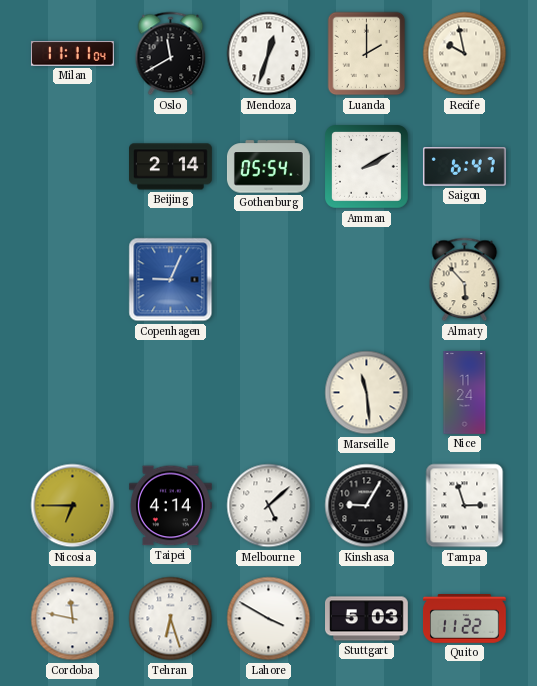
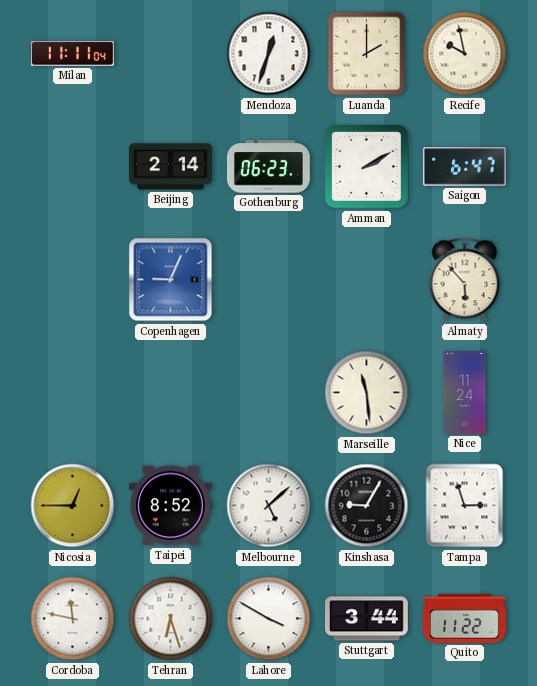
Oslo: 11:40 -> none (171, 54)
Gothenburg: 05:54 -> 06:23 (268, 167)
Nicosia: 6:45 -> 12:45 (73, 506)
Taipei: 4:14 -> 8:52 (170, 506)
Stuttgart: 5:03 -> 3:44 (367, 619)
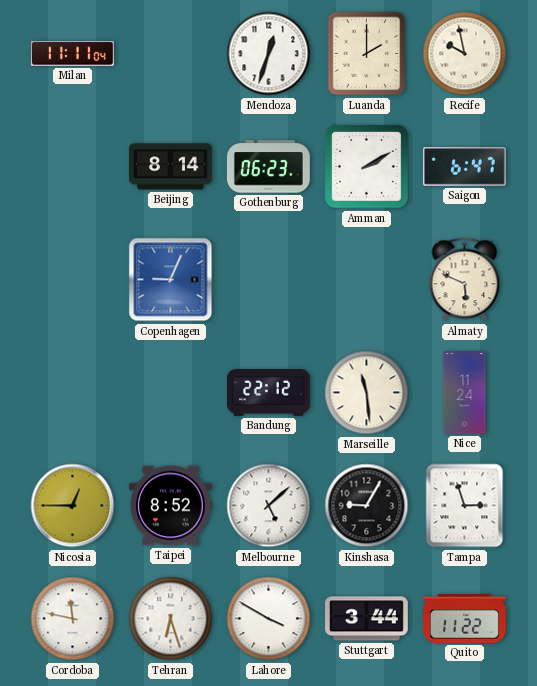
Beijing: 2:14 -> 8:14 (171, 167)
Almaty: 5:53 -> 5:49 (465, 280)
Bandung: none -> 22:12 (269, 393)
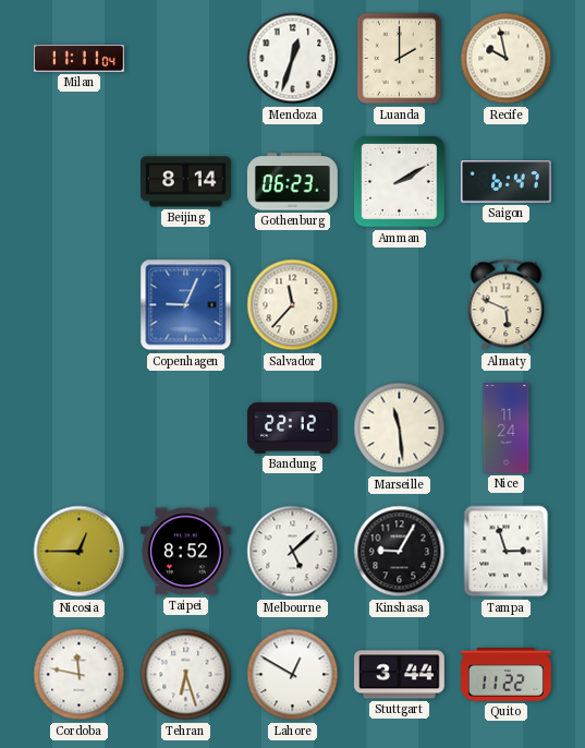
Salvador: none -> 11:37 (293, 305)
Lahore: 3:50 -> 12:50 (293, 675)
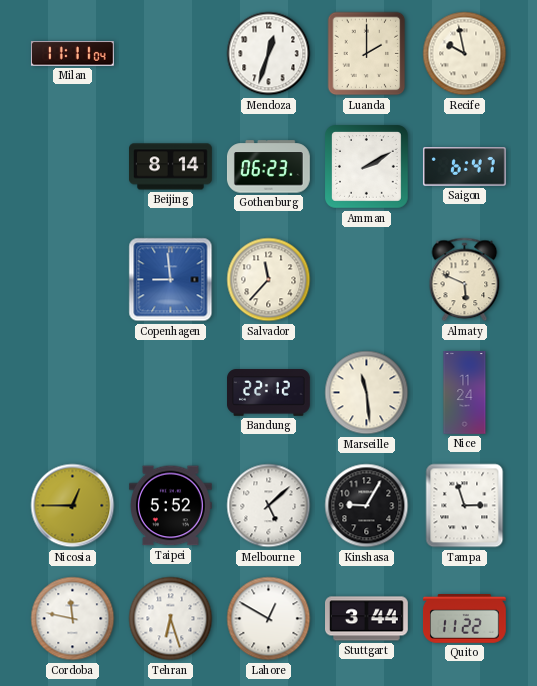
Copenhagen: 9:04 -> 8:59 (171, 280)
Taipei: 8:52 -> 5:52 (170, 506)
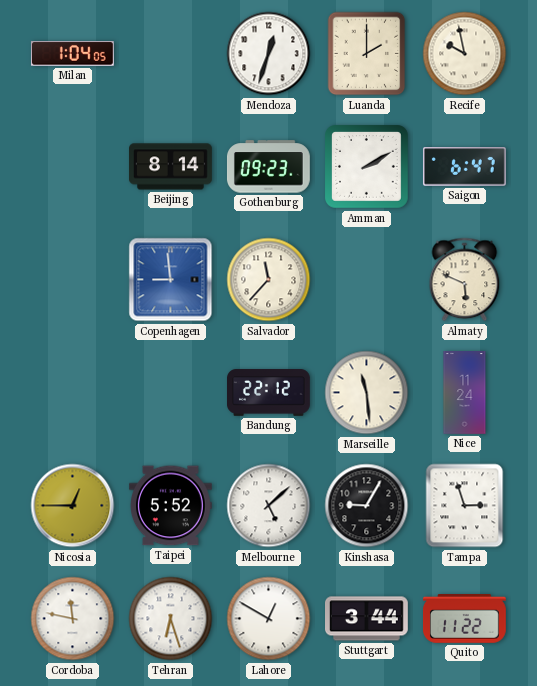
Milan: 11:11 -> 1:04 (72, 54)
Gothenburg: 06:23 -> 09:23 (268, 167)
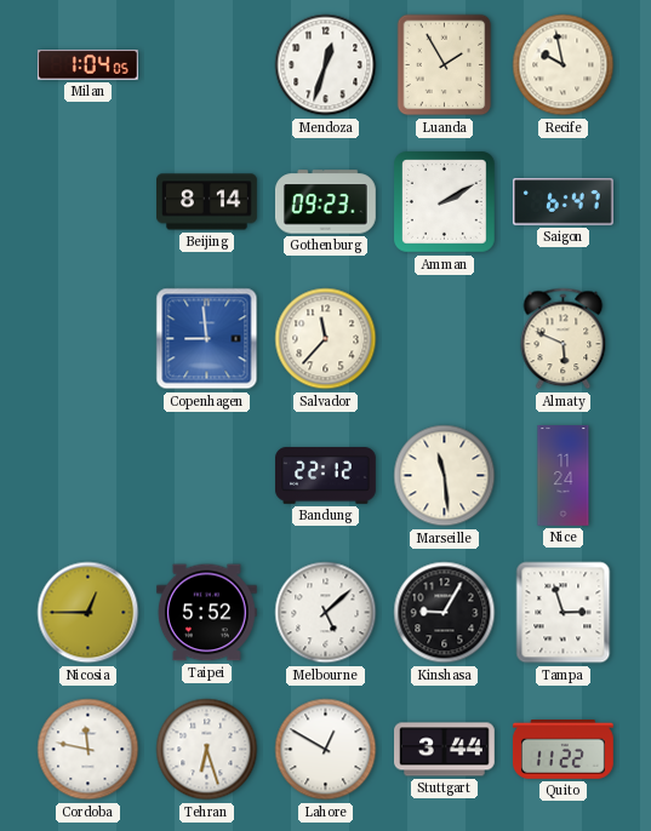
Luanda: 2:00 -> 1:55 (445, 65)
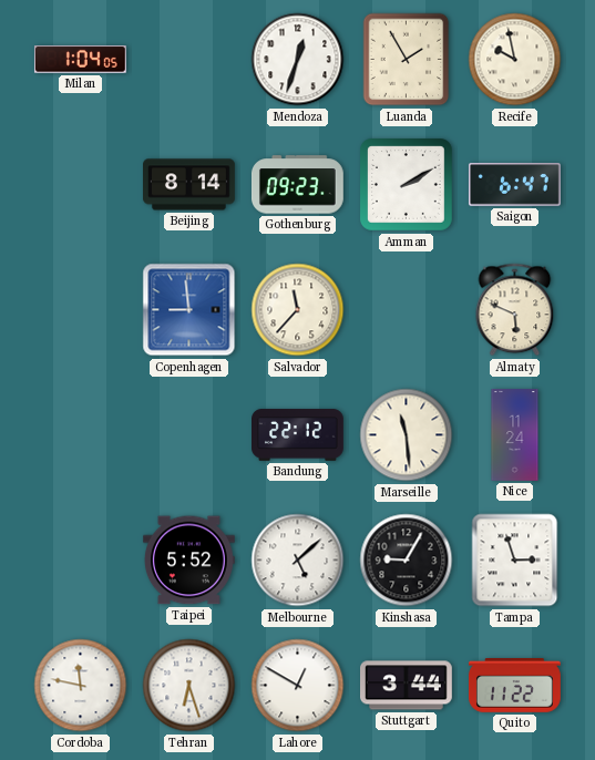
Nicosia: 12:45 -> none (88, 613)
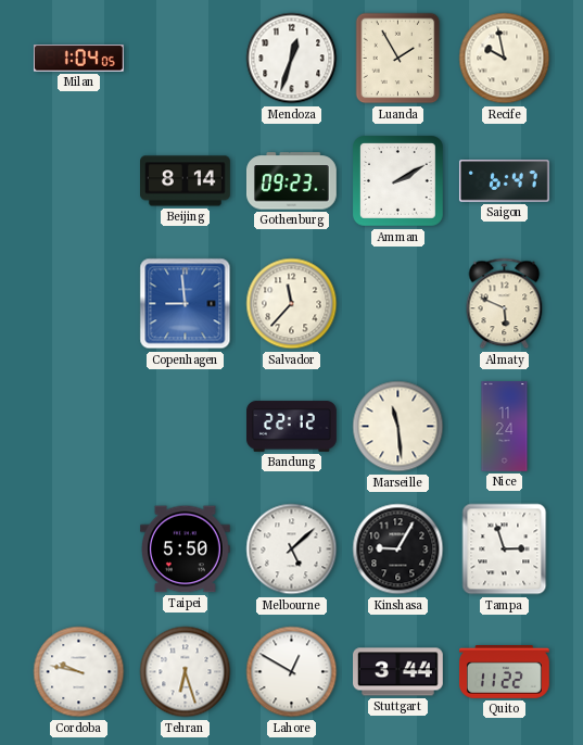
Taipei: 5:52 -> 5:50 (185, 550)
Cordoba: 11:47 -> 9:47 (79, 672)
